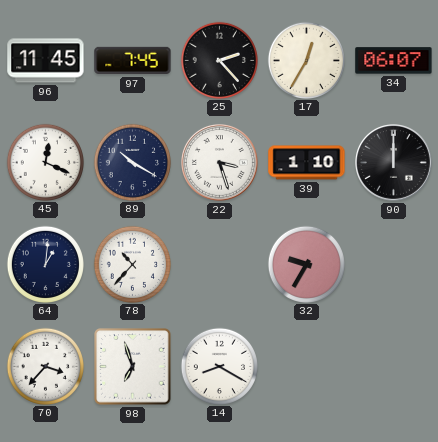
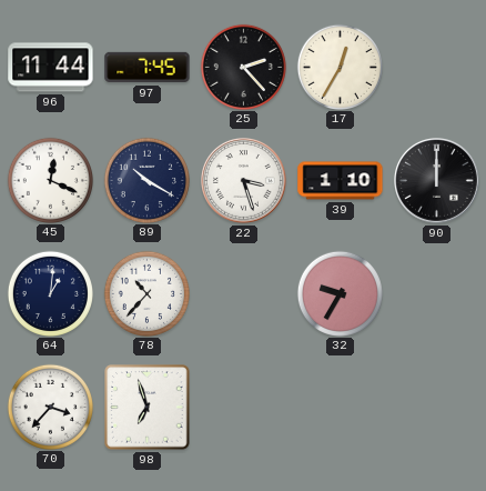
96: 11:45 -> 11:44 (51, 68)
34: 06:07 -> none (394, 61)
14: 8:20 -> none (219, 366)
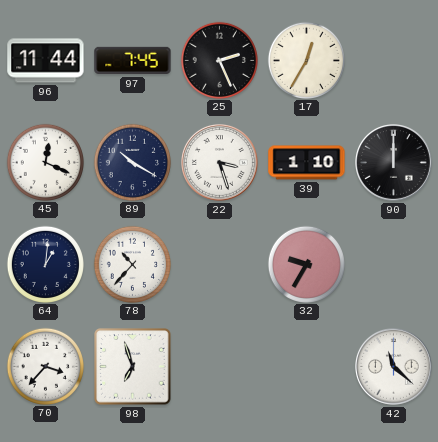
25: 2:23 -> 2:26 (219, 60)
42: none -> 11:22 (394, 367)
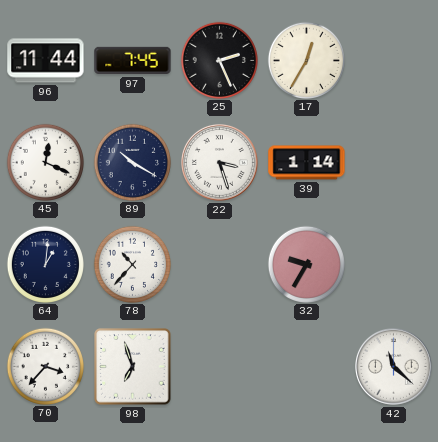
39: 1:10 -> 1:14 (307, 163)
90: 12:00 -> none (394, 163)
